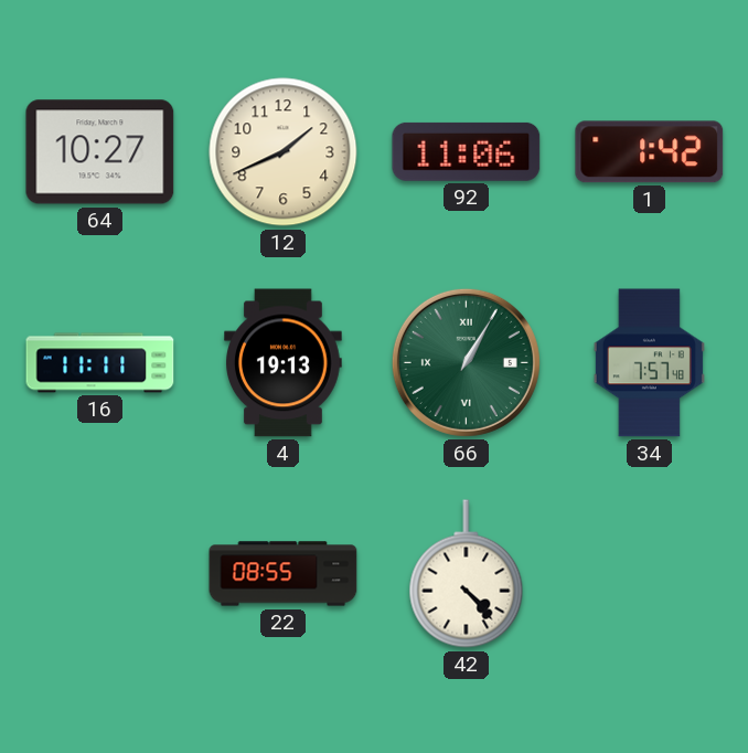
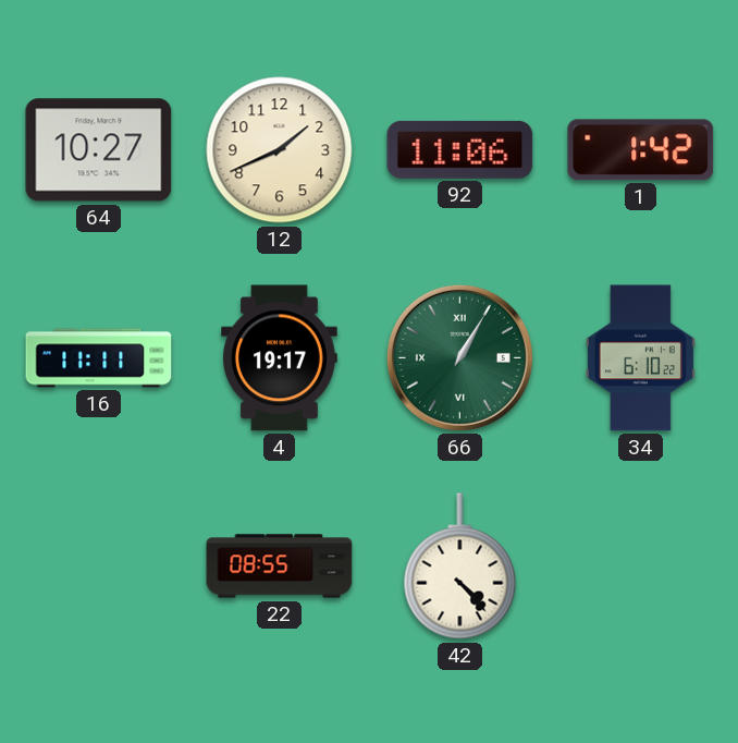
4: 19:13 -> 19:17 (280, 358)
34: 7:57 -> 6:10 (640, 358)
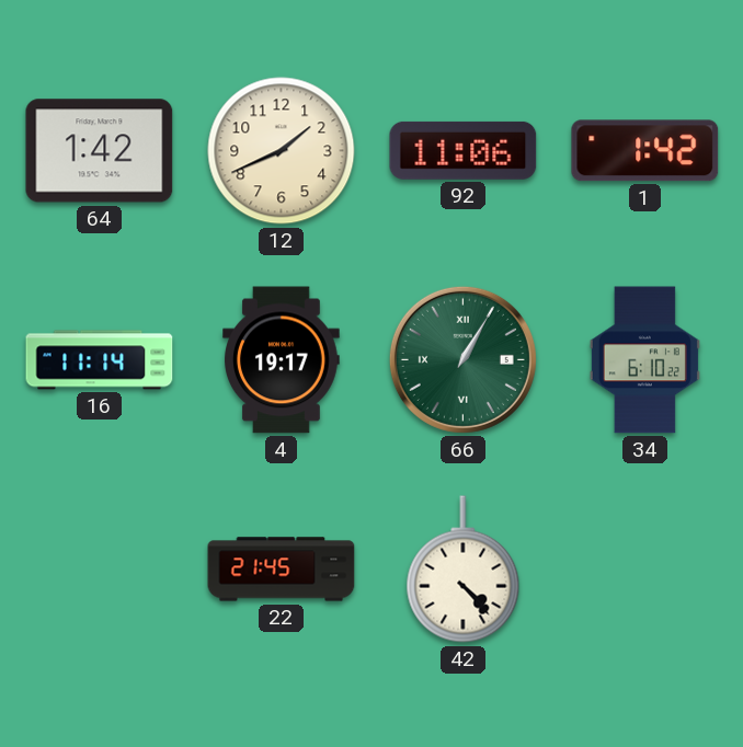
64: 10:27 -> 1:42 (100, 151)
16: 11:11 -> 11:14 (100, 360)
22: 08:55 -> 21:45 (282, 570)
